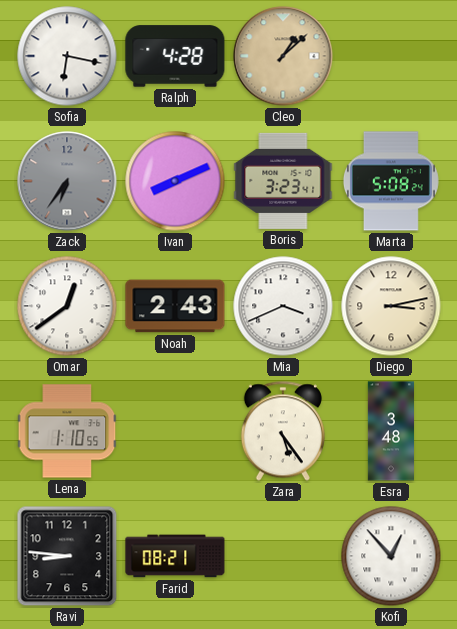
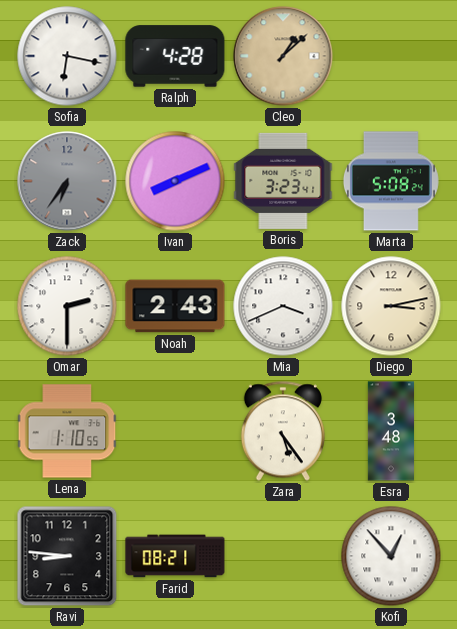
Omar: 12:39 -> 2:30 (67, 306)
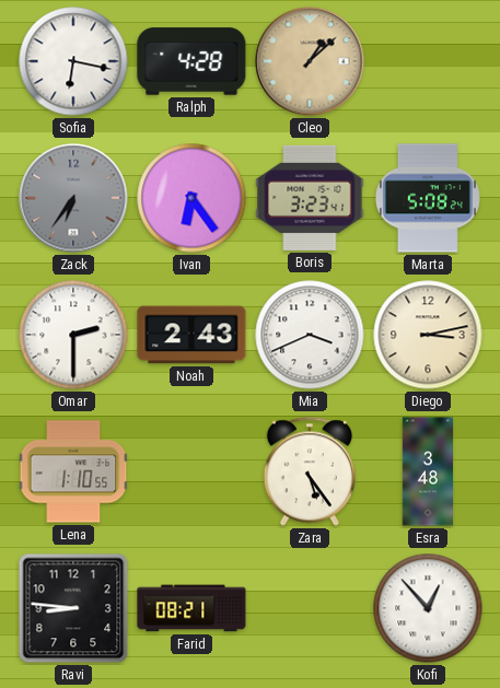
Ivan: 8:11 -> 6:24 (191, 198)
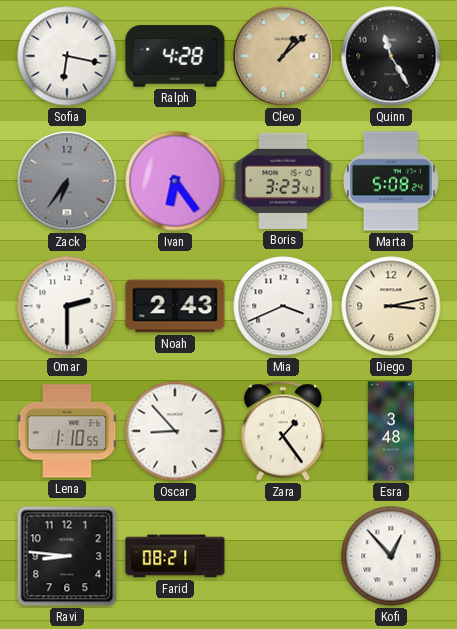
Quinn: none -> 11:25 (391, 56)
Oscar: none -> 8:53 (175, 431)
Zara: 5:24 -> 1:24 (283, 431)
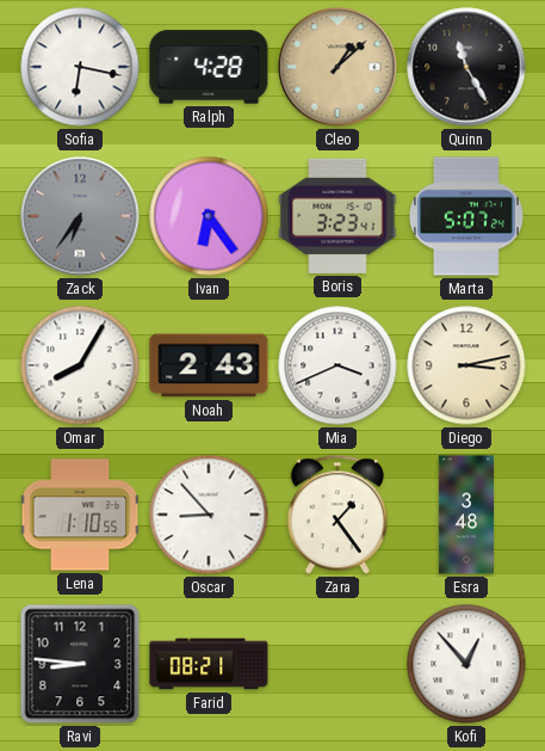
Marta: 5:08 -> 5:07 (466, 216)
Omar: 2:30 -> 8:05 (80, 365)
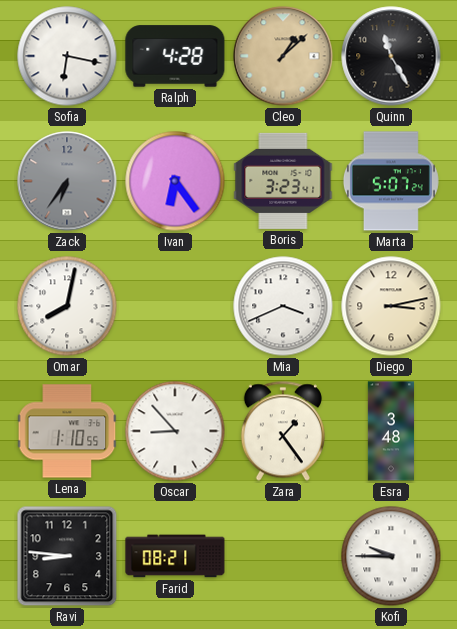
Omar: 8:05 -> 8:02 (67, 306)
Noah: 2:43 -> none (209, 365)
Kofi: 12:53 -> 9:45 (391, 556)
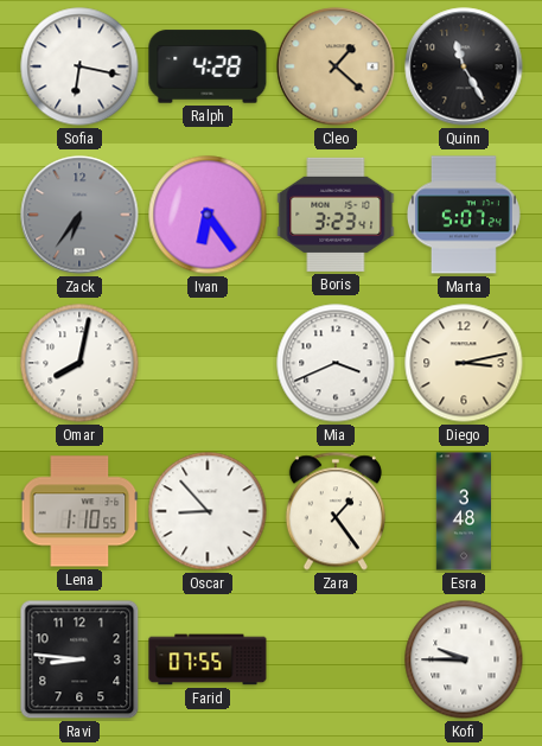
Cleo: 1:08 -> 1:22 (336, 66)
Farid: 08:21 -> 07:55 (208, 659)
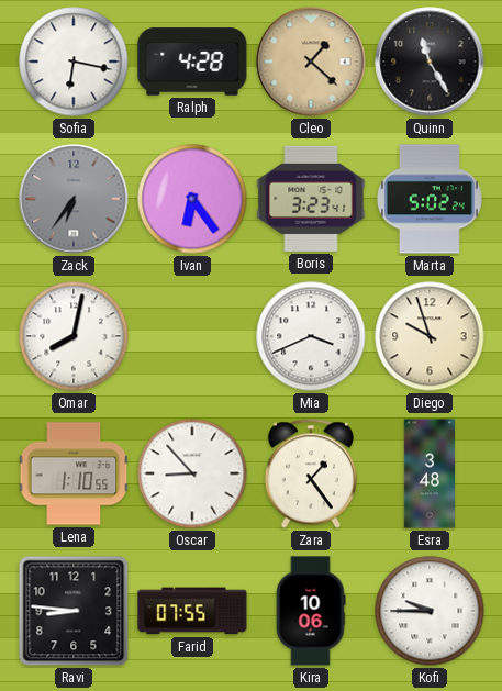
Marta: 5:07 -> 5:02 (430, 199)
Diego: 3:13 -> 9:57 (430, 336)
Kira: none -> 10:06 (311, 611)
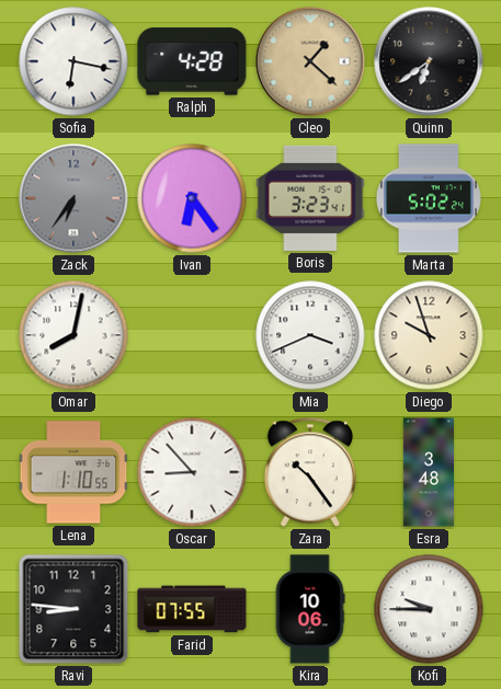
Quinn: 11:25 -> 6:39 (429, 61)
Zara: 1:24 -> 10:24 (310, 472)
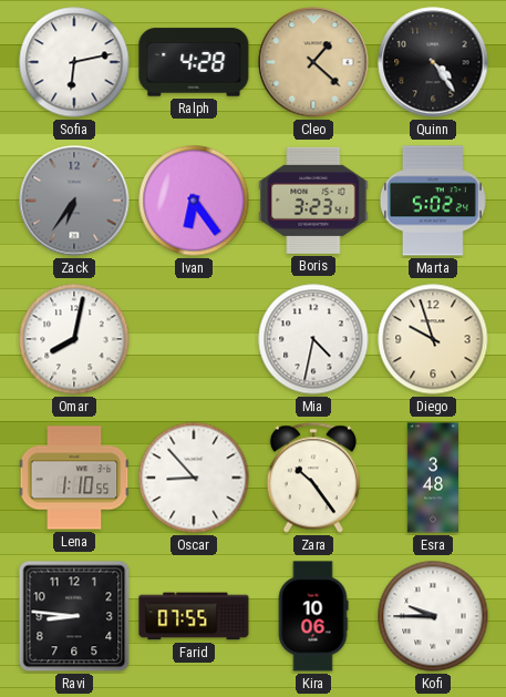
Sofia: 6:17 -> 6:13 (74, 62)
Quinn: 6:39 -> 4:24 (433, 62)
Mia: 3:41 -> 4:32 (313, 339)
